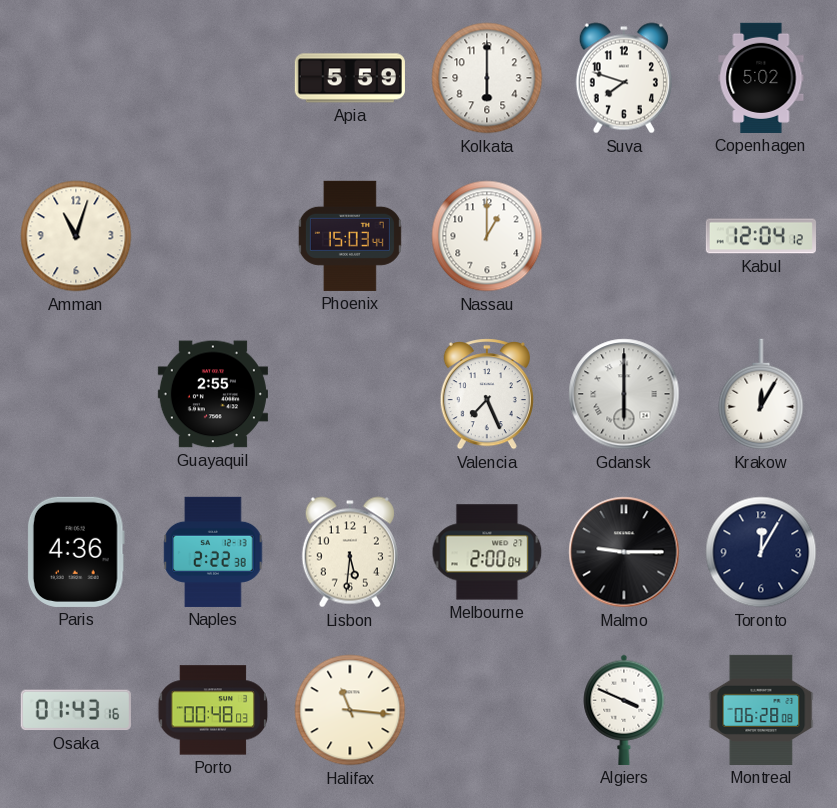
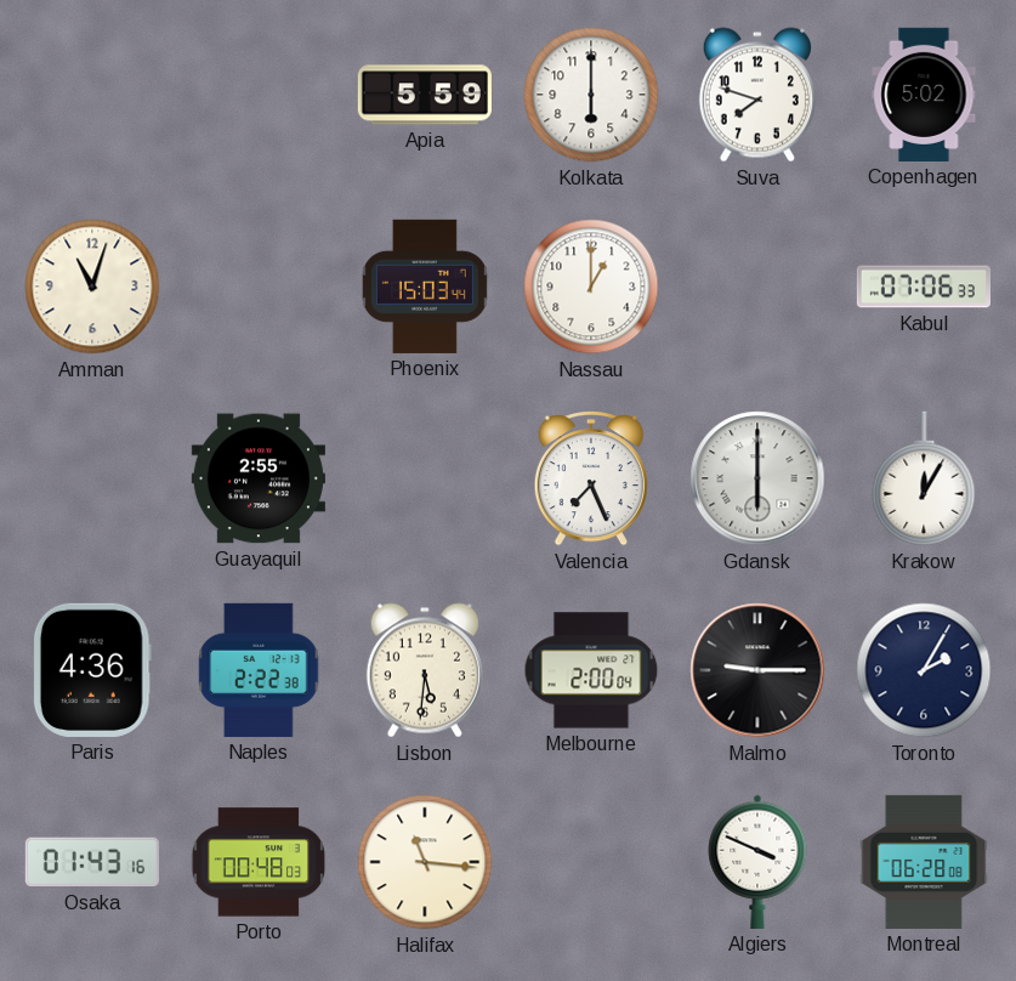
Kabul: 12:04 -> 07:06 (924, 287)
Toronto: 12:05 -> 2:05 (924, 670)
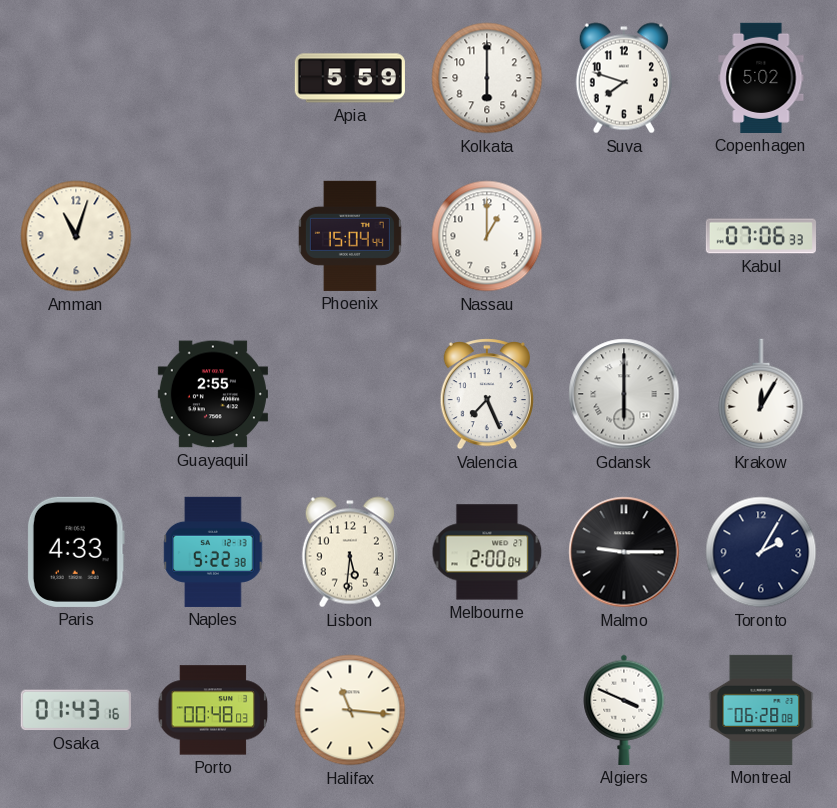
Phoenix: 15:03 -> 15:04 (350, 236)
Paris: 4:36 -> 4:33 (76, 552)
Naples: 2:22 -> 5:22 (213, 552)
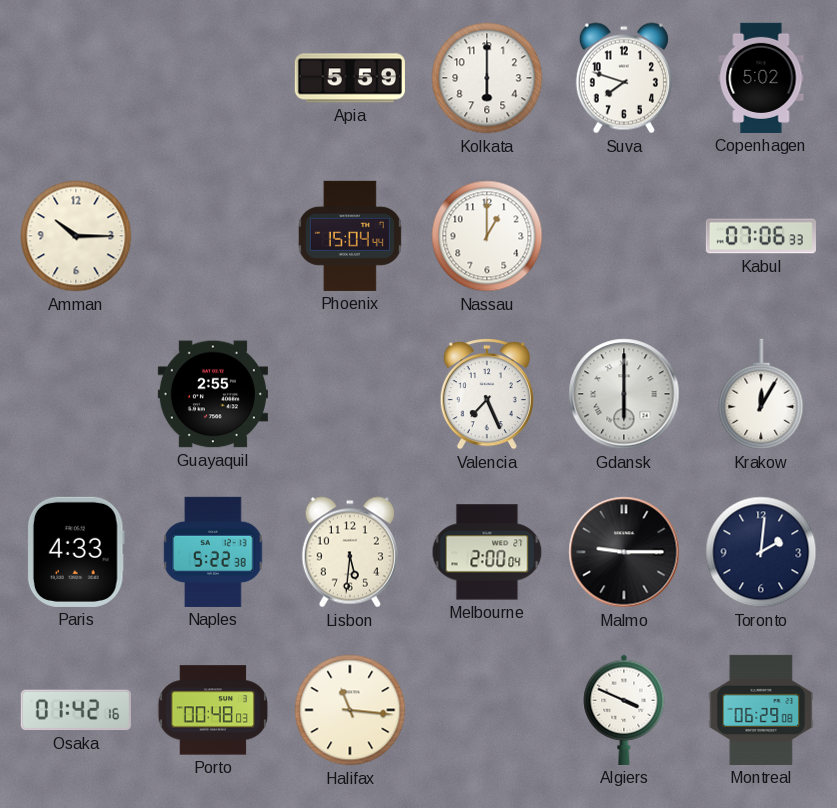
Amman: 11:03 -> 10:15 (76, 236)
Toronto: 2:05 -> 2:01 (761, 552)
Osaka: 01:43 -> 01:42 (76, 710)
Montreal: 06:28 -> 06:29 (761, 710)
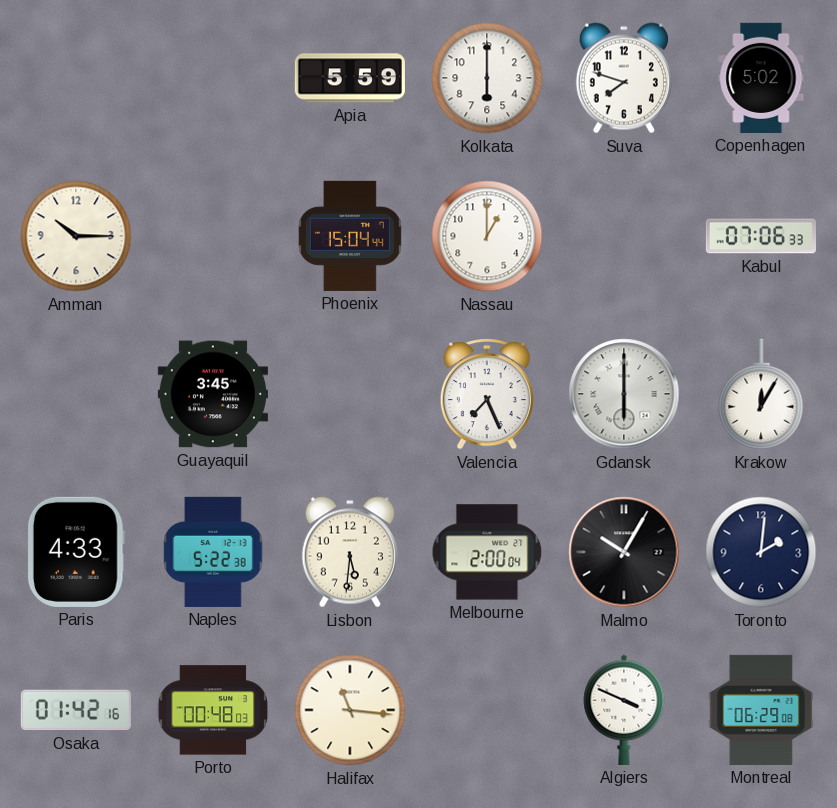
Guayaquil: 2:55 -> 3:45 (213, 394)
Malmo: 9:15 -> 10:05 (624, 552)
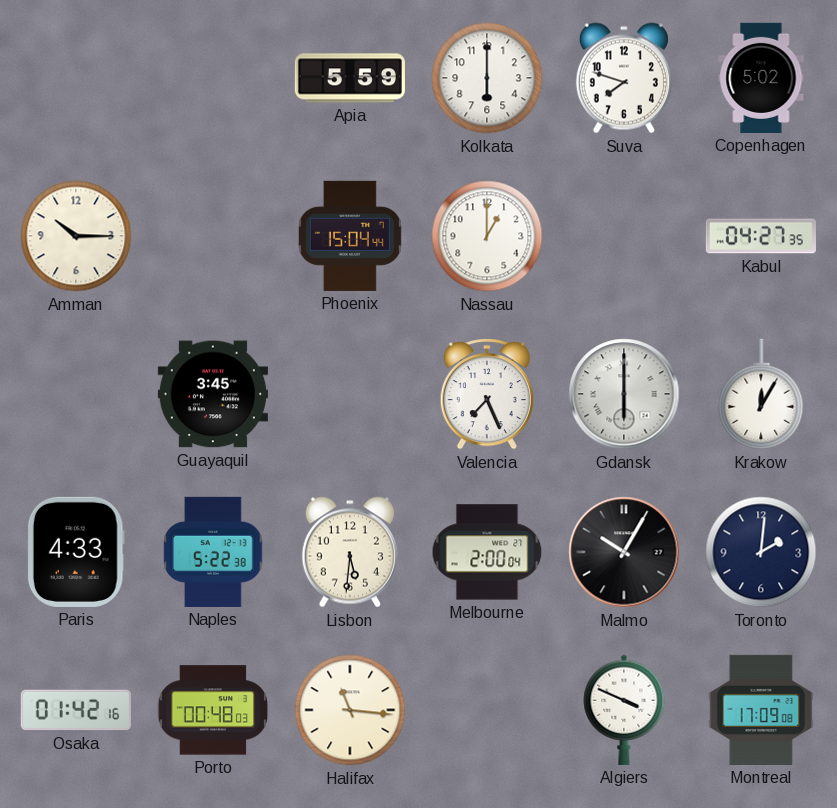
Kabul: 07:06 -> 04:27 (761, 236)
Montreal: 06:29 -> 17:09 (761, 710)
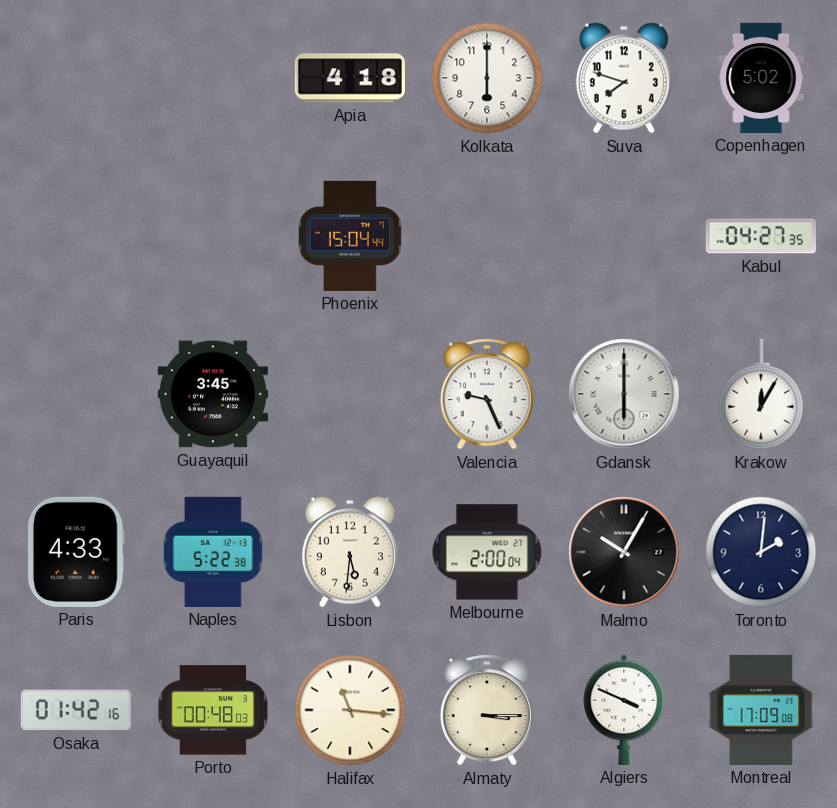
Apia: 5:59 -> 4:18 (350, 78)
Amman: 10:15 -> none (76, 236)
Nassau: 1:00 -> none (487, 236)
Valencia: 7:26 -> 9:26 (487, 394)
Almaty: none -> 3:15 (487, 710)
